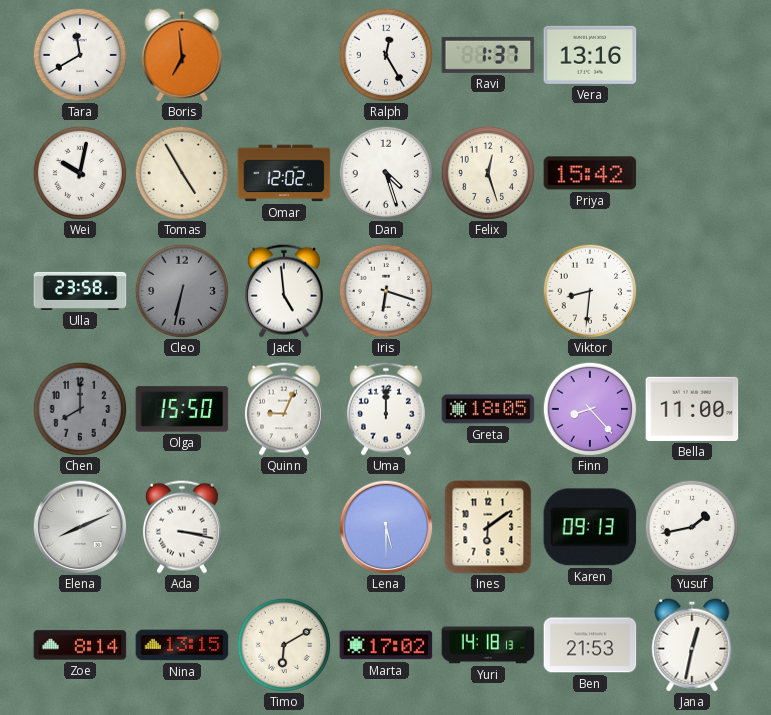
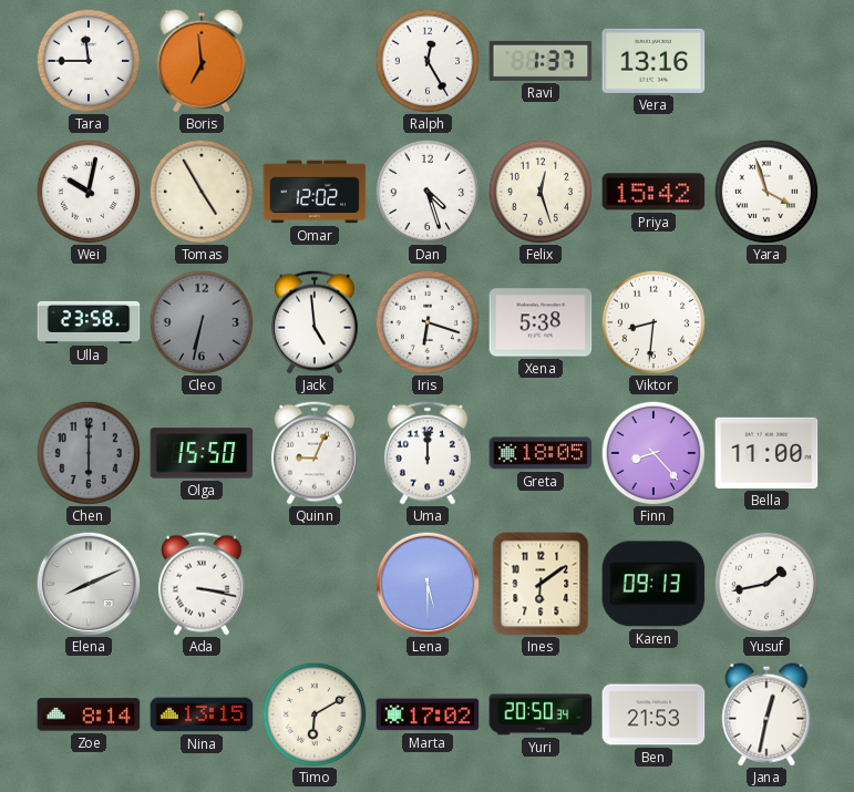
Tara: 11:40 -> 11:45 (89, 61)
Yara: none -> 3:57 (766, 192)
Xena: none -> 5:38 (541, 322)
Chen: 8:00 -> 6:00 (89, 453)
Yuri: 14:18 -> 20:50 (541, 714)
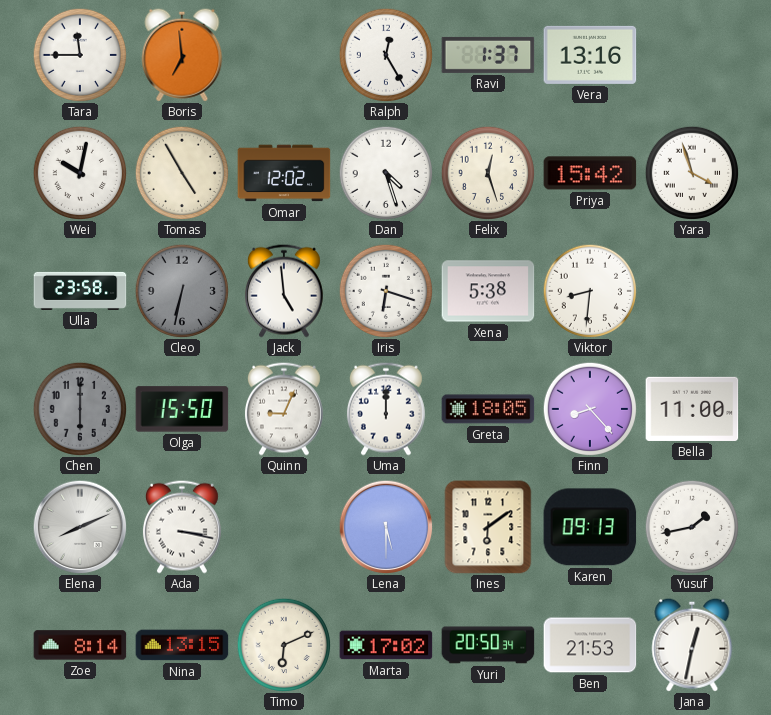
Timo: 6:10 -> 6:11 (284, 645)
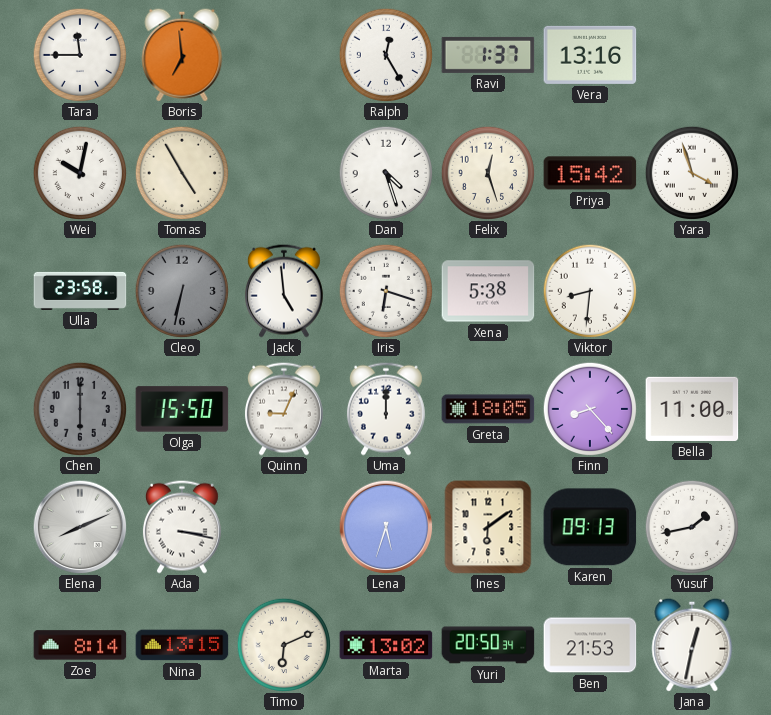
Omar: 12:02 -> none (284, 173)
Lena: 5:30 -> 5:33 (386, 527)
Marta: 17:02 -> 13:02 (386, 645)
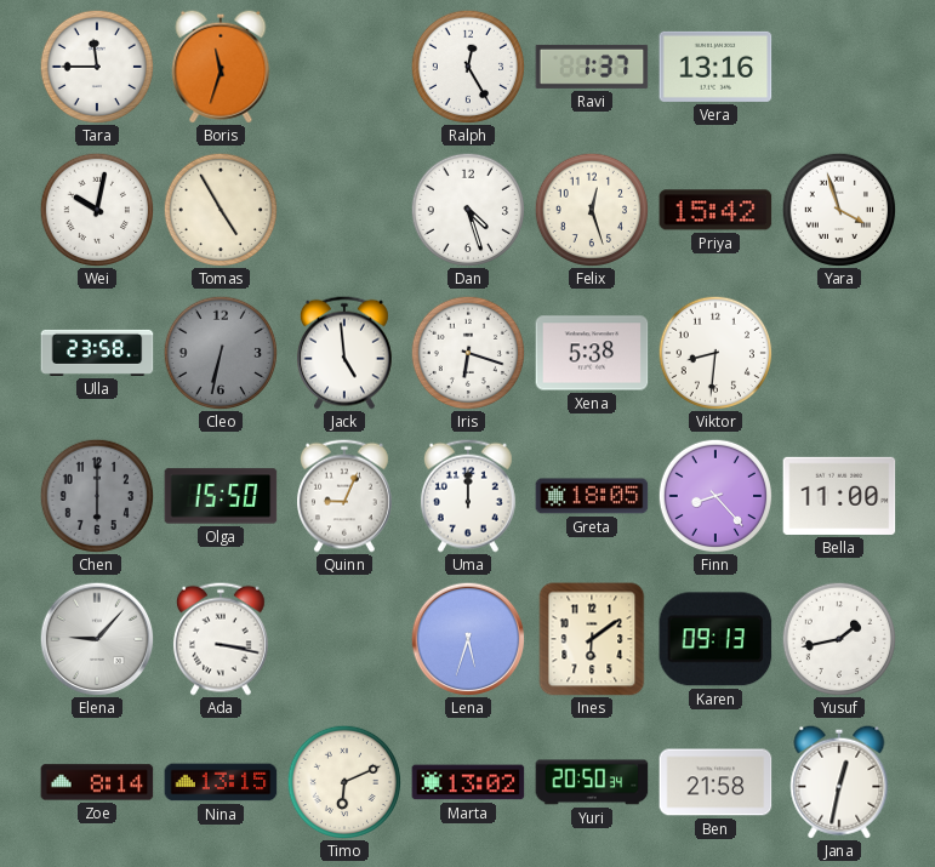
Boris: 6:59 -> 11:33 (221, 67)
Elena: 8:11 -> 9:07 (97, 639)
Ben: 21:53 -> 21:58 (715, 782)
